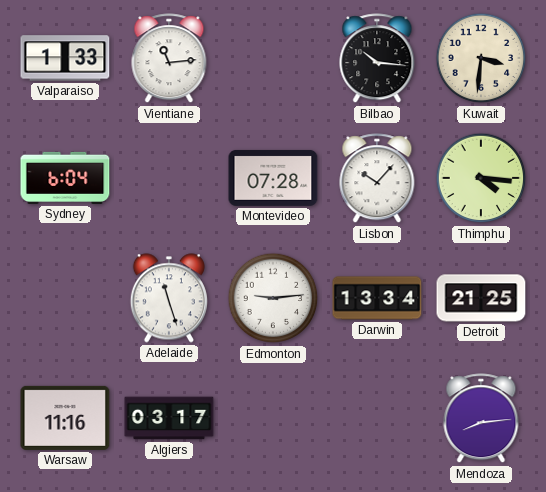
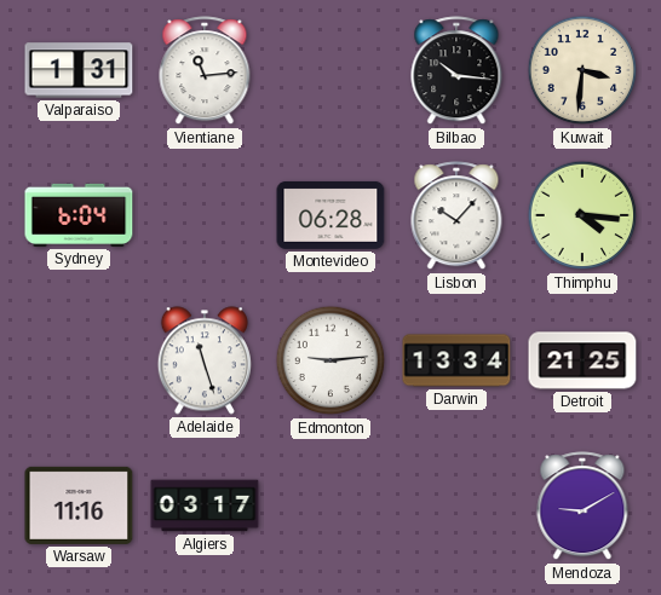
Valparaiso: 1:33 -> 1:31 (79, 70)
Montevideo: 07:28 -> 06:28 (330, 215)
Mendoza: 8:14 -> 9:10 (582, 507)
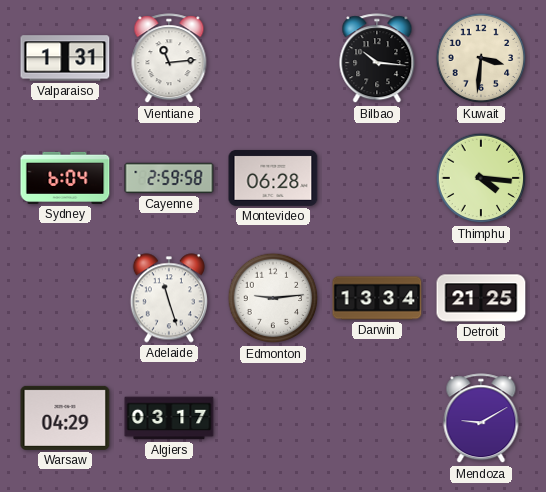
Cayenne: none -> 2:59 (169, 178)
Lisbon: 10:07 -> none (456, 216)
Warsaw: 11:16 -> 04:29 (65, 418)
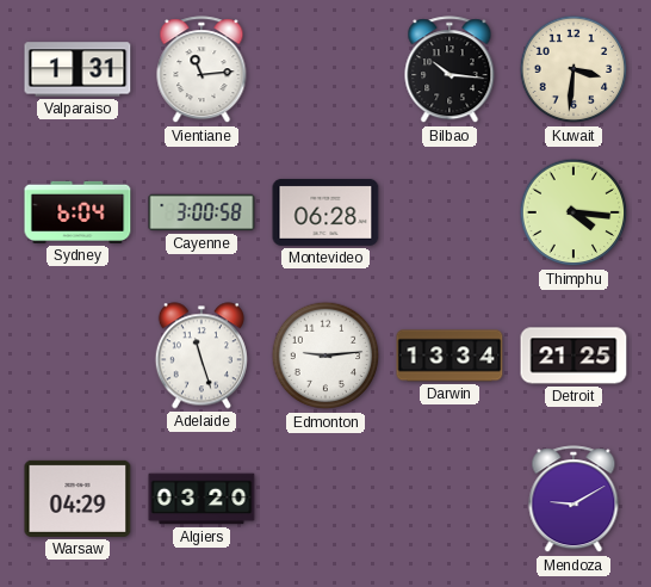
Cayenne: 2:59 -> 3:00 (201, 212)
Algiers: 03:17 -> 03:20 (201, 499)
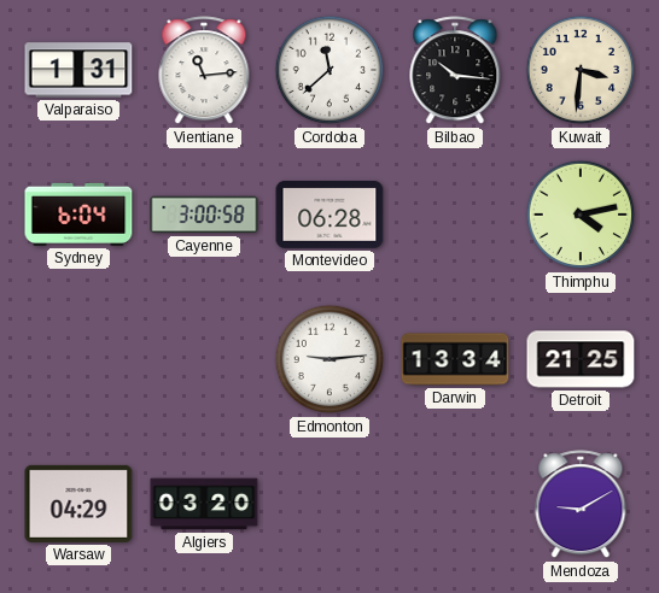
Cordoba: none -> 11:38 (329, 70)
Thimphu: 4:16 -> 4:13 (581, 215)
Adelaide: 11:27 -> none (201, 356)
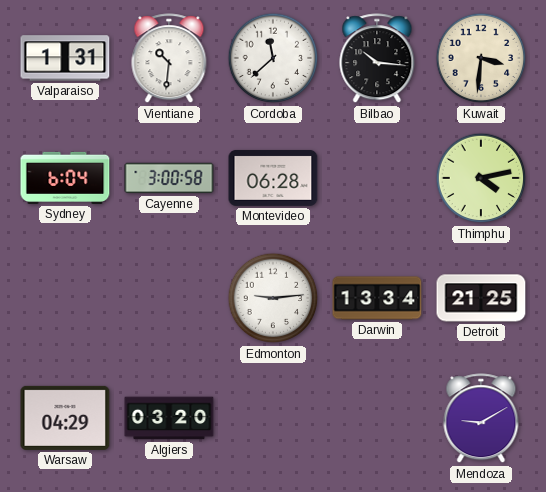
Vientiane: 11:14 -> 10:31 (169, 59)
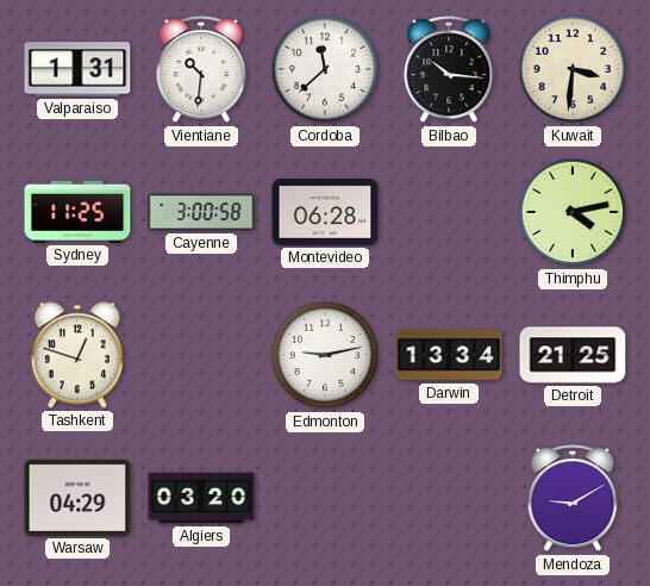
Sydney: 6:04 -> 11:25 (77, 212)
Tashkent: none -> 12:48 (77, 355)
Edmonton: 9:14 -> 9:13 (325, 355)
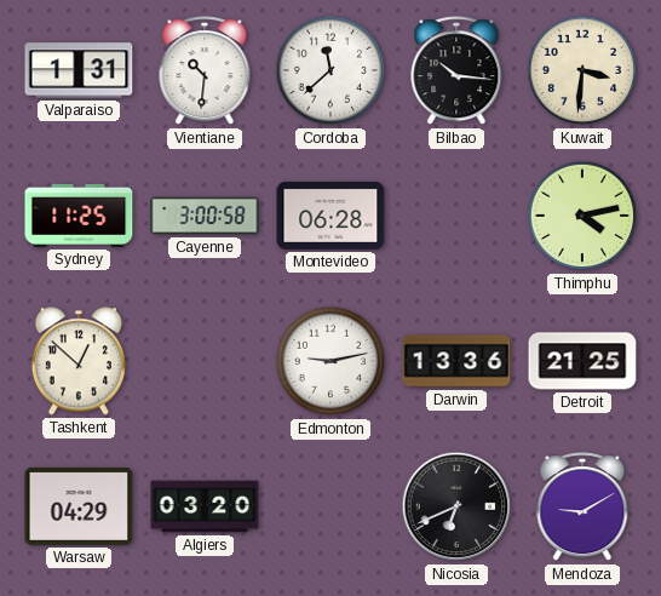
Tashkent: 12:48 -> 12:52 (79, 361)
Darwin: 13:34 -> 13:36 (456, 361)
Nicosia: none -> 6:41 (456, 506)
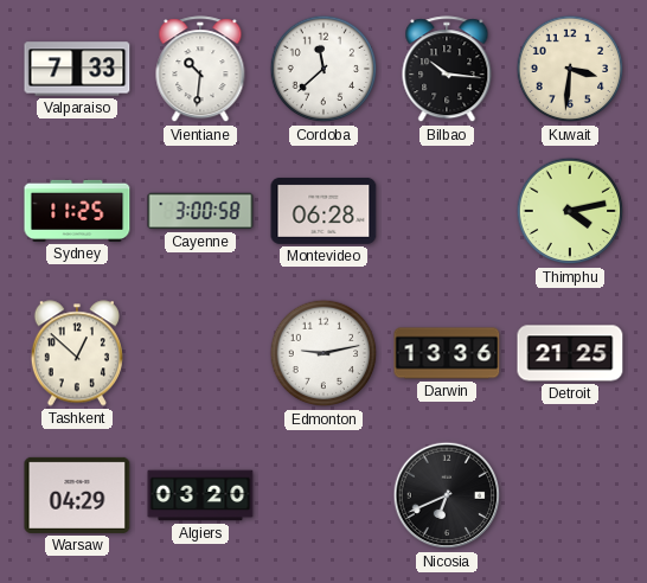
Valparaiso: 1:31 -> 7:33 (77, 69)
Mendoza: 9:10 -> none (582, 508)
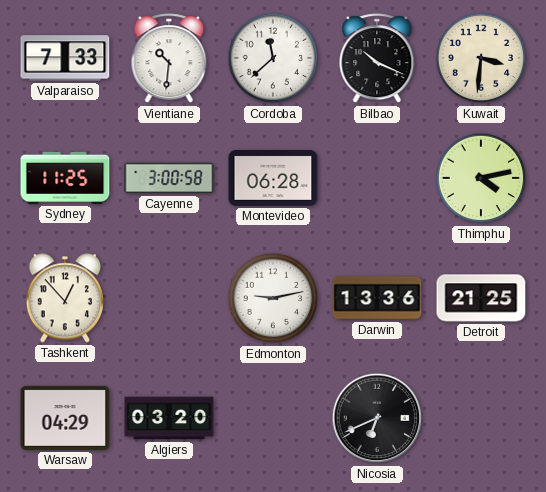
Bilbao: 10:16 -> 10:19 (377, 59)
Tashkent: 12:52 -> 12:53 (65, 298)
